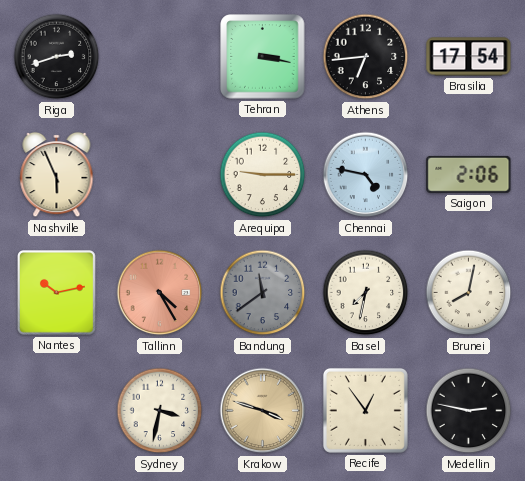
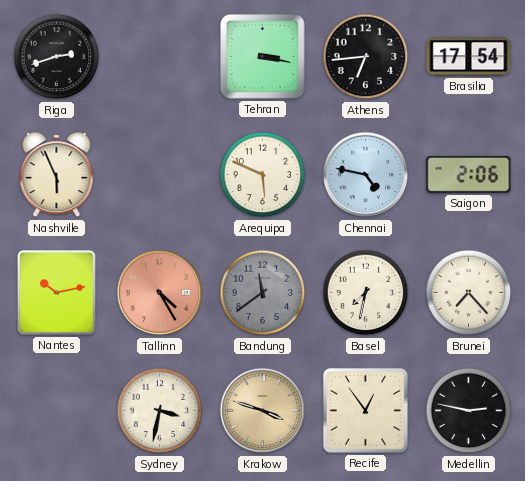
Arequipa: 9:15 -> 5:49 (263, 175)
Brunei: 8:02 -> 7:23 (469, 293)
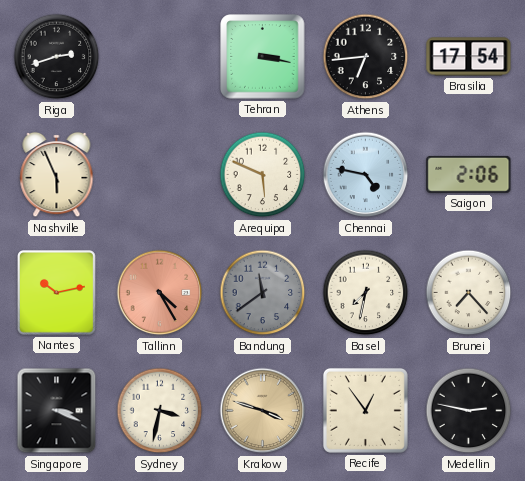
Singapore: none -> 3:19 (57, 411)
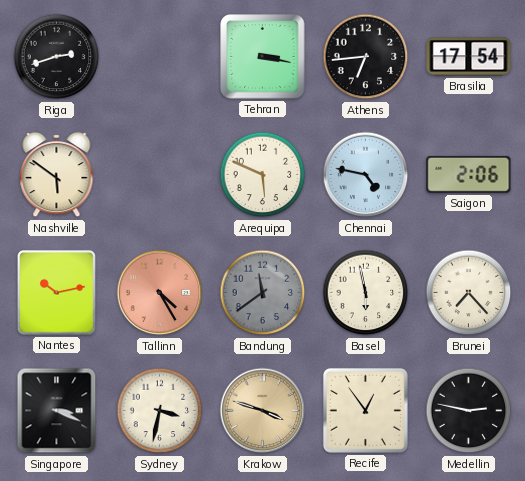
Nashville: 5:56 -> 5:51 (57, 175)
Basel: 7:32 -> 5:58 (366, 293)
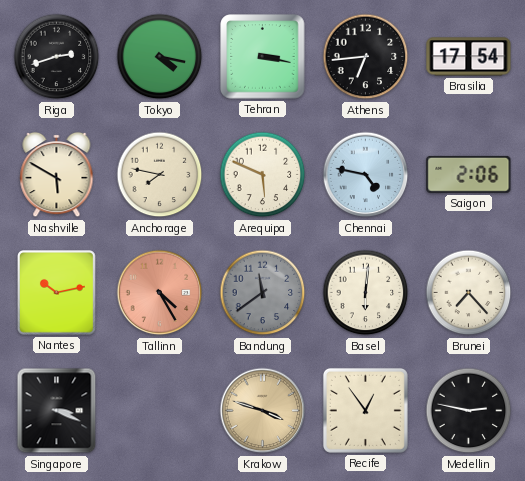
Tokyo: none -> 4:17 (160, 57)
Nashville: 5:51 -> 5:50 (57, 175)
Anchorage: none -> 7:47 (160, 175)
Basel: 5:58 -> 6:01 (366, 293)
Sydney: 3:32 -> none (160, 411)
